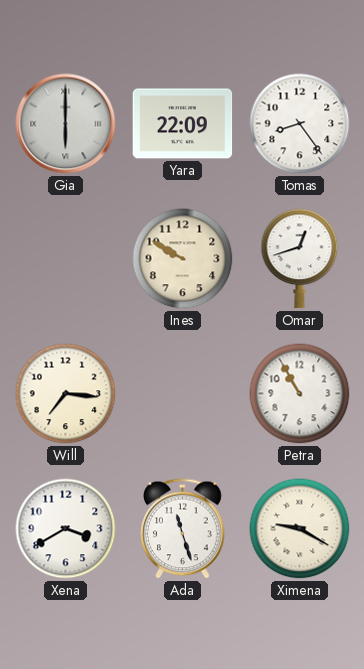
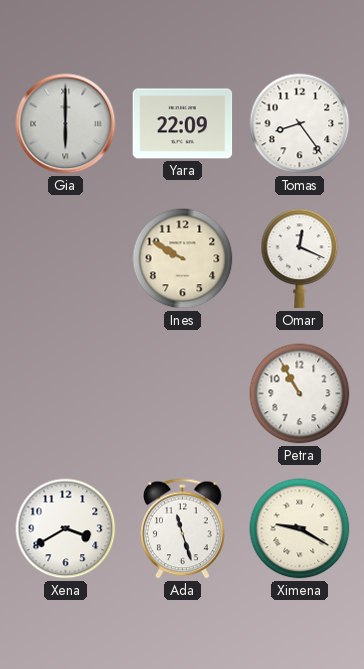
Omar: 12:42 -> 12:19 (300, 259)
Will: 7:16 -> none (66, 394)
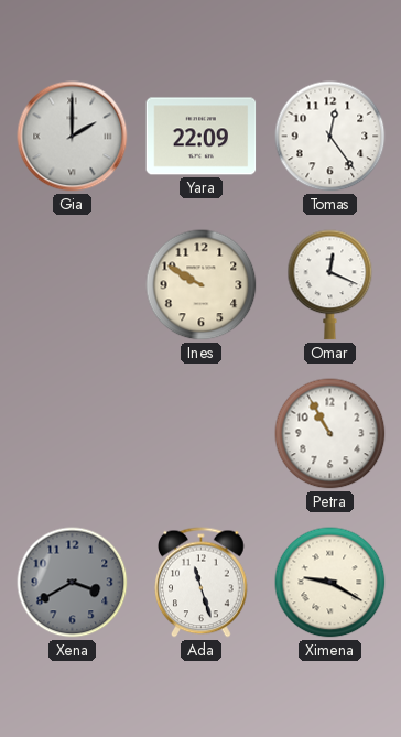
Gia: 6:00 -> 2:00 (73, 137)
Tomas: 8:24 -> 12:24 (330, 137)
Xena dial: white -> grey (73, 583)
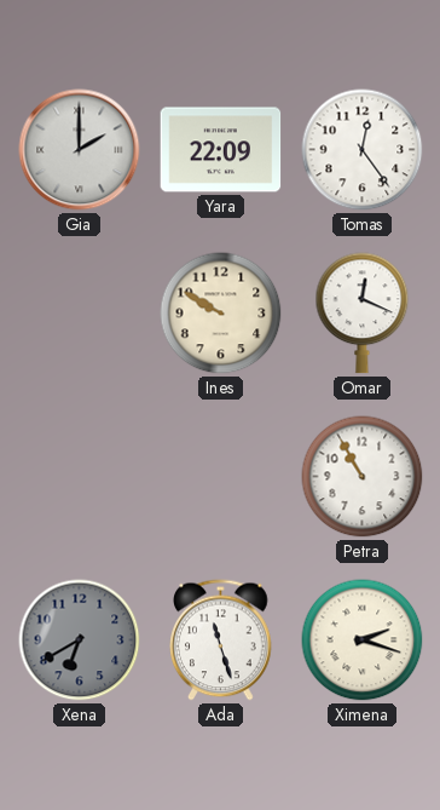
Xena: 3:40 -> 6:40 (80, 640)
Ximena: 9:20 -> 2:18 (363, 640)
